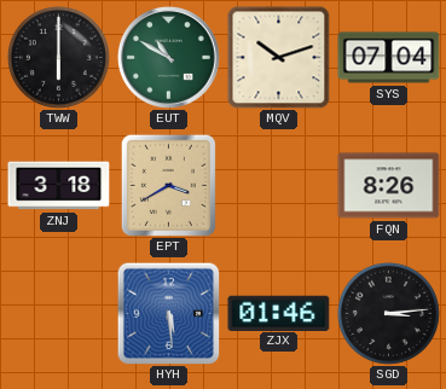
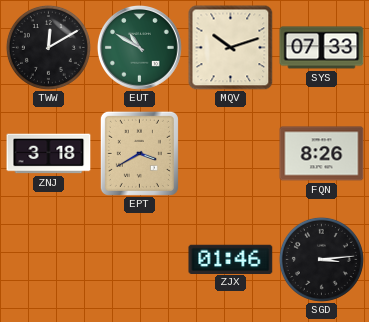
TWW: 6:00 -> 12:10 (48, 47)
SYS: 07:04 -> 07:33 (322, 48)
HYH: 5:29 -> none (168, 313)
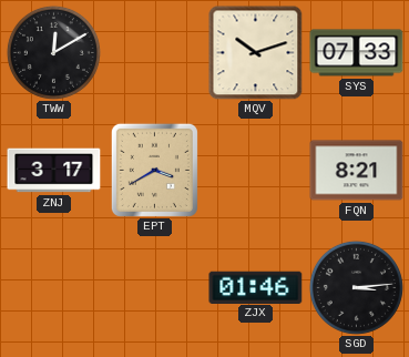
EUT: 10:50 -> none (139, 47)
ZNJ: 3:18 -> 3:17 (54, 171)
FQN: 8:26 -> 8:21 (357, 171)
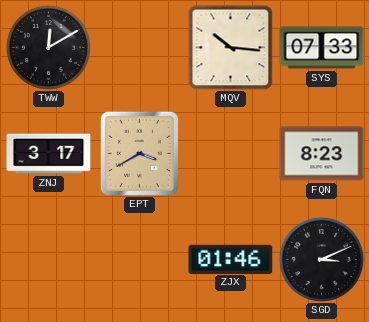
MQV: 10:12 -> 10:16 (231, 48)
FQN: 8:21 -> 8:23 (322, 154)
SGD: 3:14 -> 3:11 (321, 259)
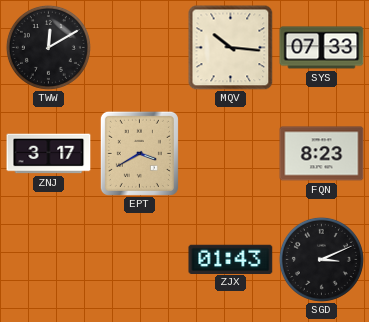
ZJX: 01:46 -> 01:43 (231, 259)
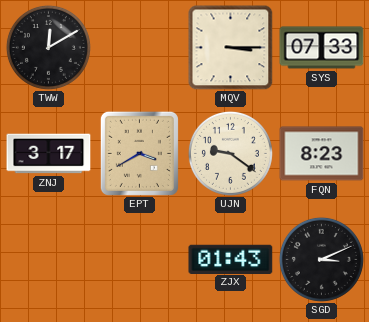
MQV: 10:16 -> 3:15 (231, 48)
UJN: none -> 9:21 (230, 153)
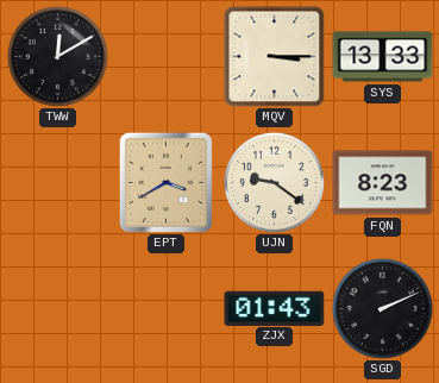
SYS: 07:33 -> 13:33 (383, 57)
ZNJ: 3:17 -> none (49, 154)
SGD: 3:11 -> 2:11 (382, 308)
